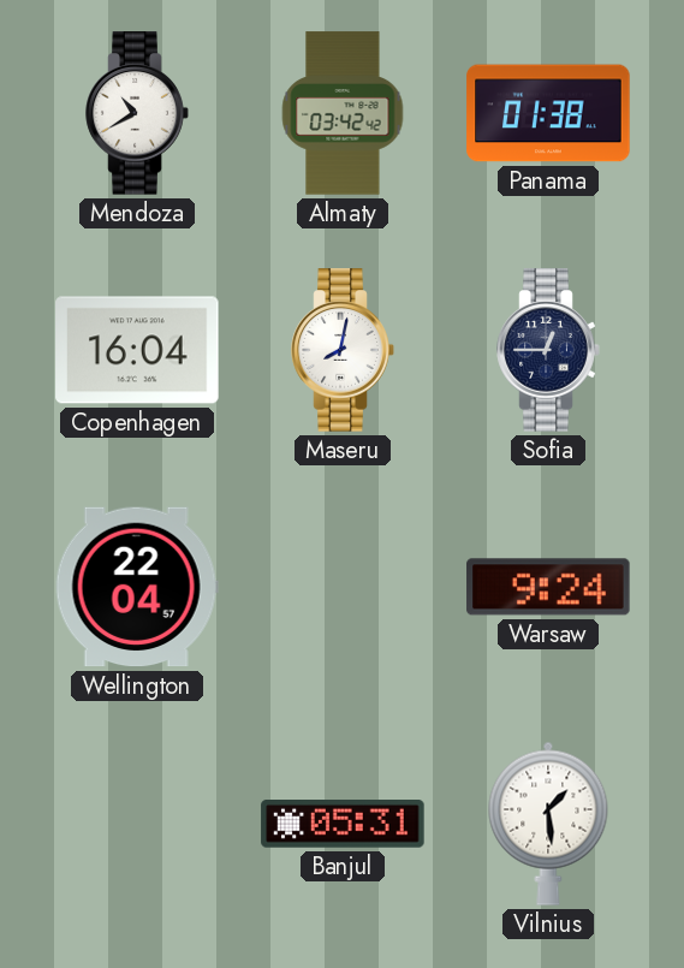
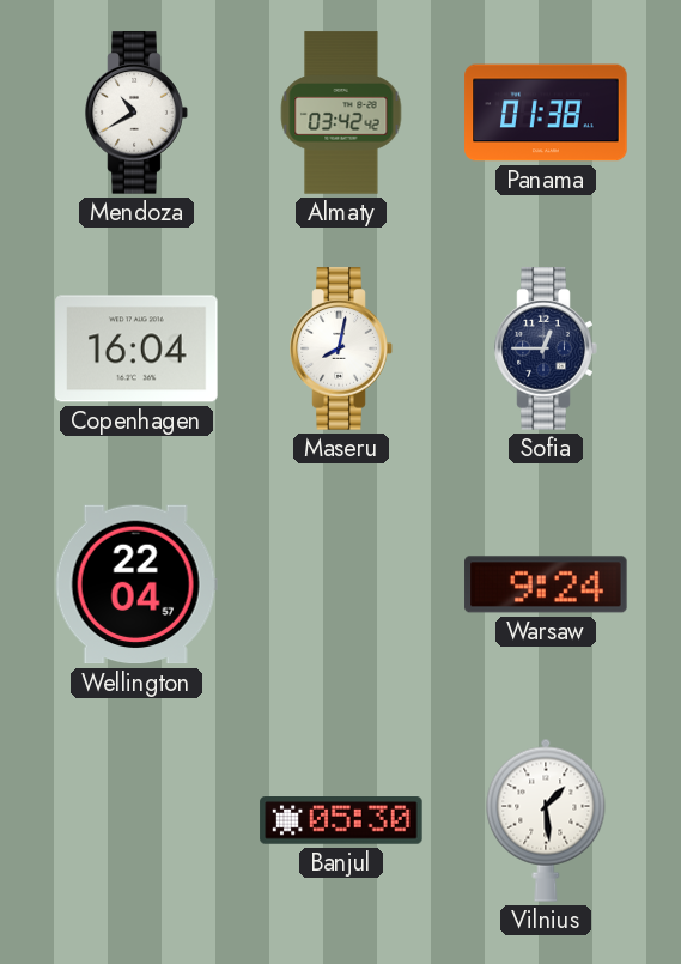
Banjul: 05:31 -> 05:30 (341, 821)
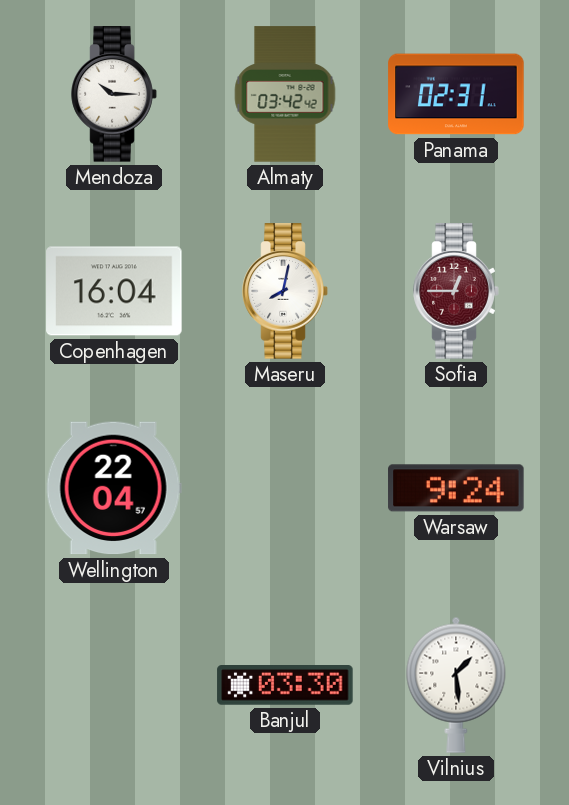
Mendoza: 10:40 -> 10:15 (114, 94)
Panama: 01:38 -> 02:31 (456, 94)
Sofia dial: navy -> burgundy (456, 291)
Banjul: 05:30 -> 03:30 (285, 686)
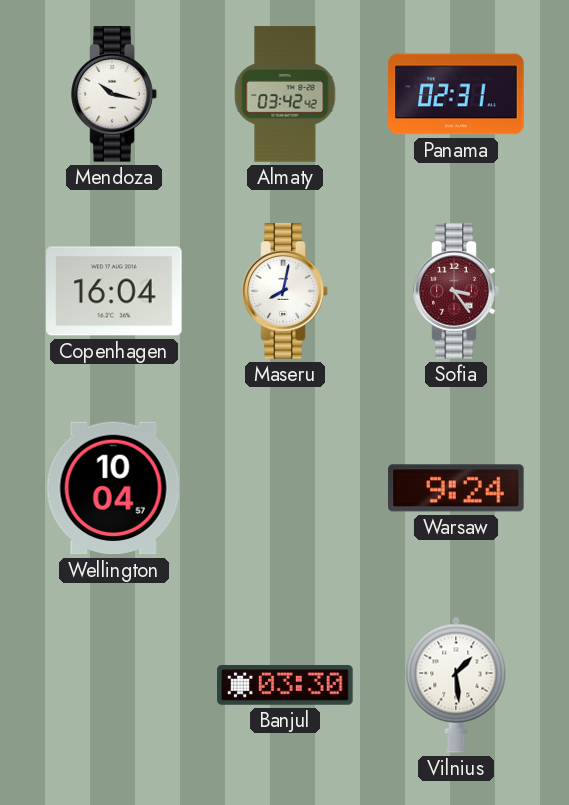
Mendoza: 10:15 -> 10:17 (114, 94)
Sofia: 12:45 -> 3:24 (456, 291)
Wellington: 22:04 -> 10:04 (114, 488)
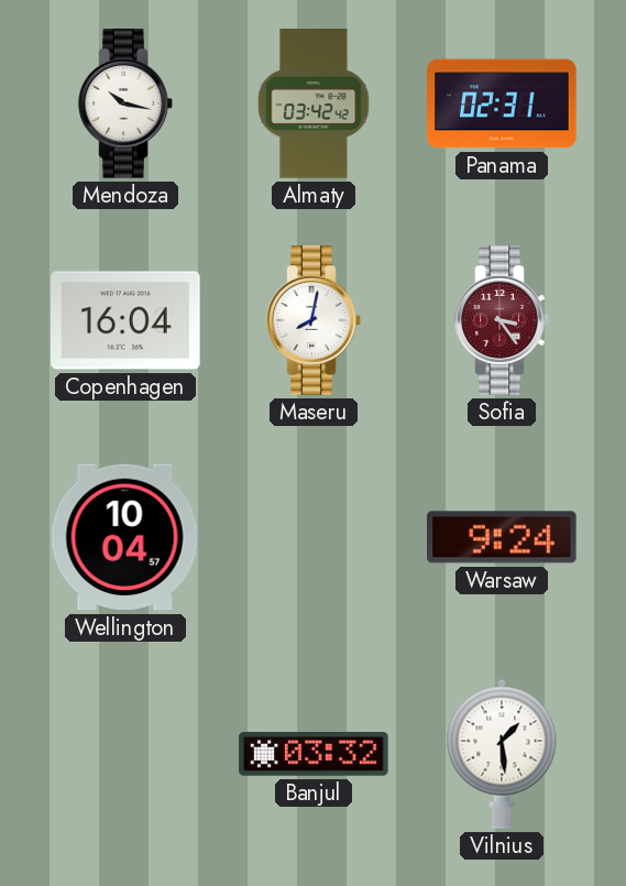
Banjul: 03:30 -> 03:32 (314, 755)
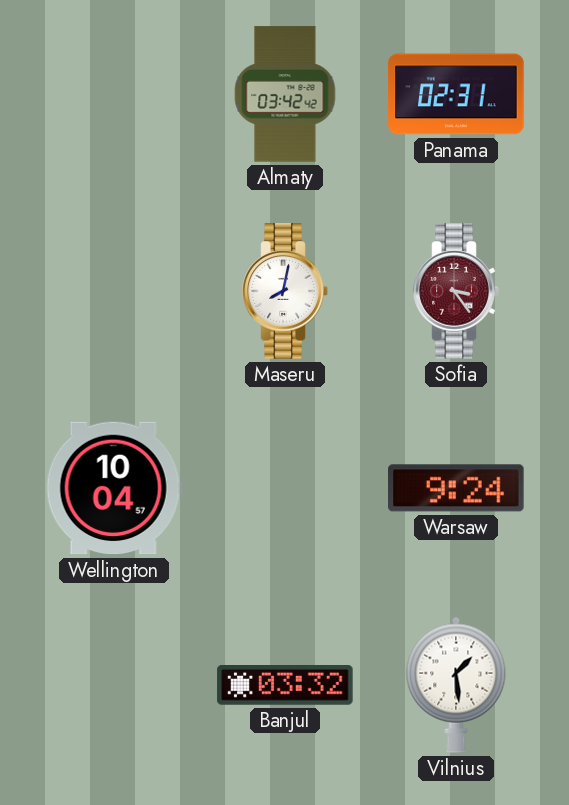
Mendoza: 10:17 -> none (125, 103)
Copenhagen: 16:04 -> none (125, 320)
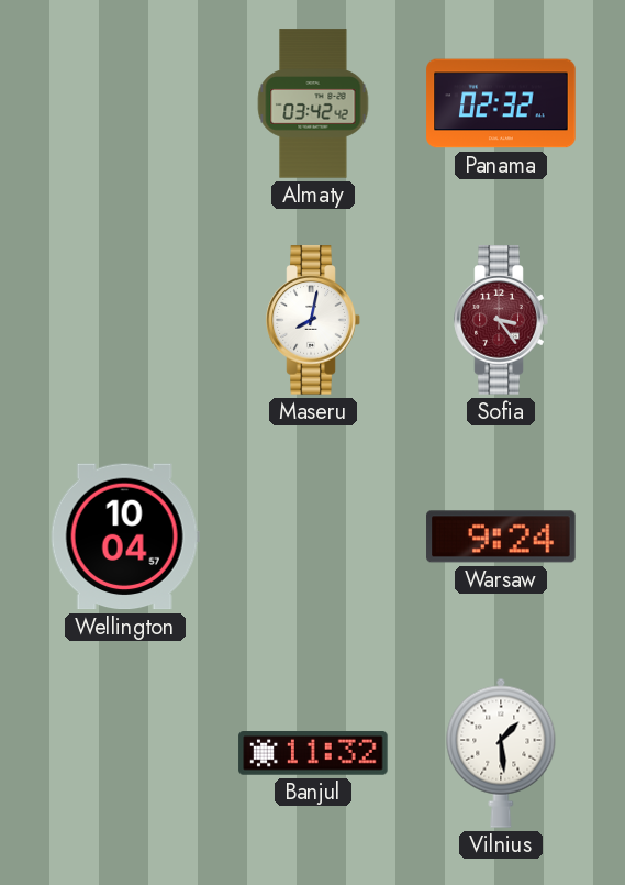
Panama: 02:31 -> 02:32 (501, 103)
Banjul: 03:32 -> 11:32 (313, 754)
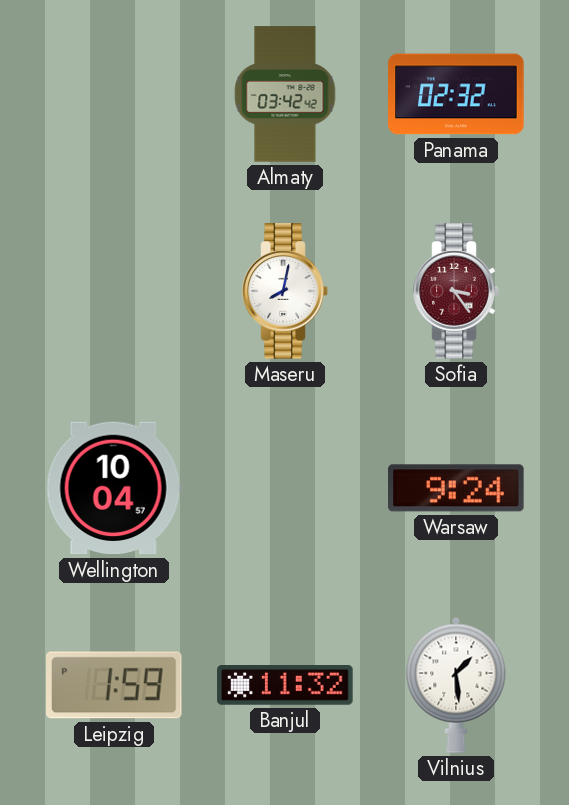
Leipzig: none -> 1:59 (115, 685)
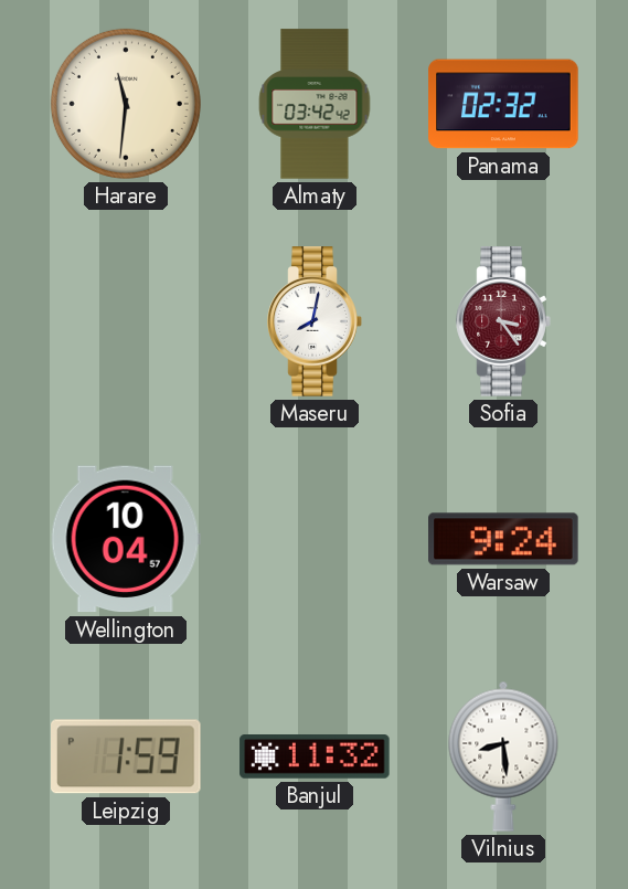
Harare: none -> 11:31 (126, 104)
Vilnius: 1:29 -> 8:29 (503, 756)
